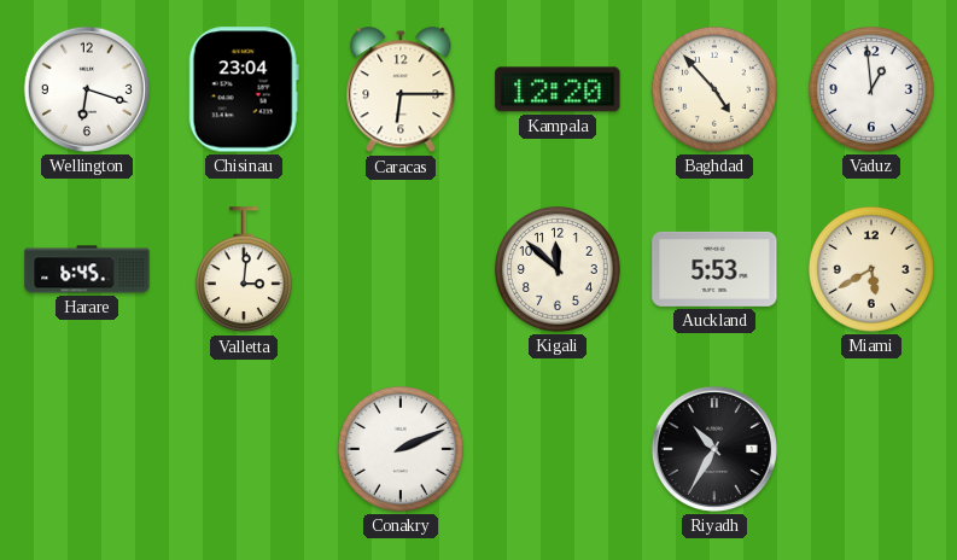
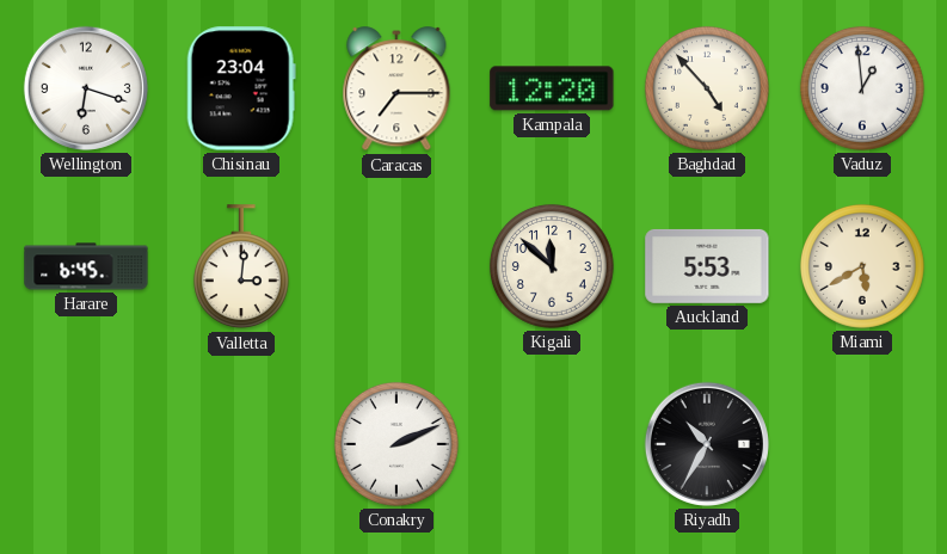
Caracas: 6:15 -> 7:15 (396, 90)
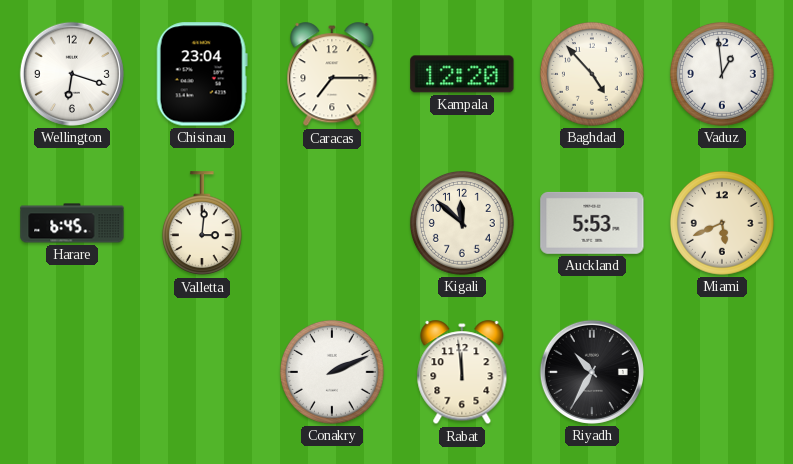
Miami: 5:40 -> 5:41 (722, 223)
Rabat: none -> 11:59 (462, 373)
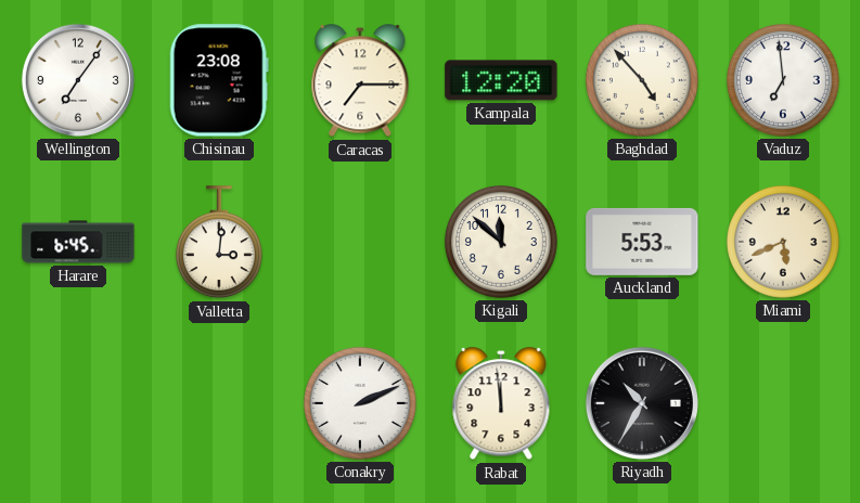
Wellington: 6:18 -> 7:06 (78, 80)
Chisinau: 23:04 -> 23:08 (219, 80)
Vaduz: 12:59 -> 6:59 (783, 80)
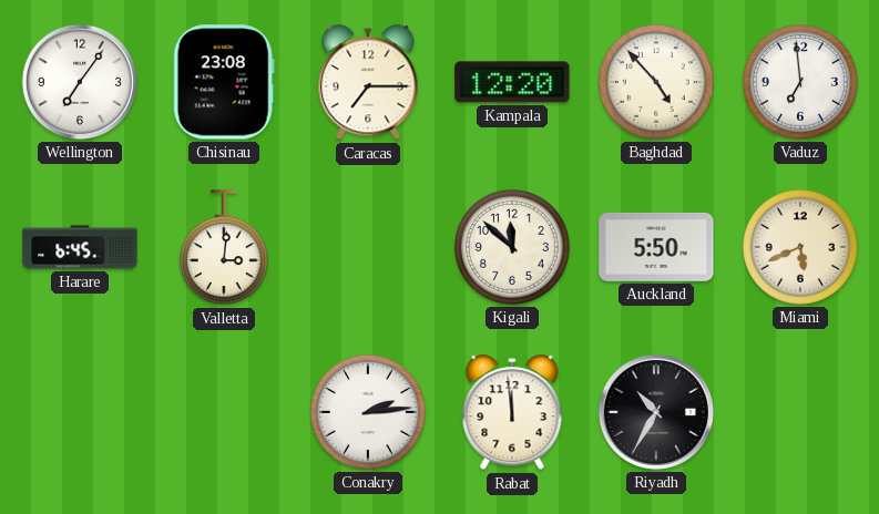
Auckland: 5:53 -> 5:50 (656, 247)
Conakry: 2:11 -> 2:14 (368, 412)
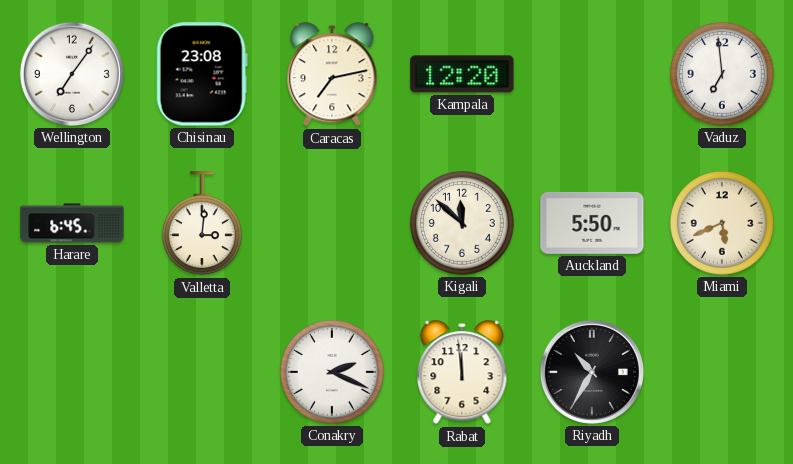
Caracas: 7:15 -> 7:13 (332, 75)
Baghdad: 4:53 -> none (656, 82)
Conakry: 2:14 -> 2:19 (332, 372)
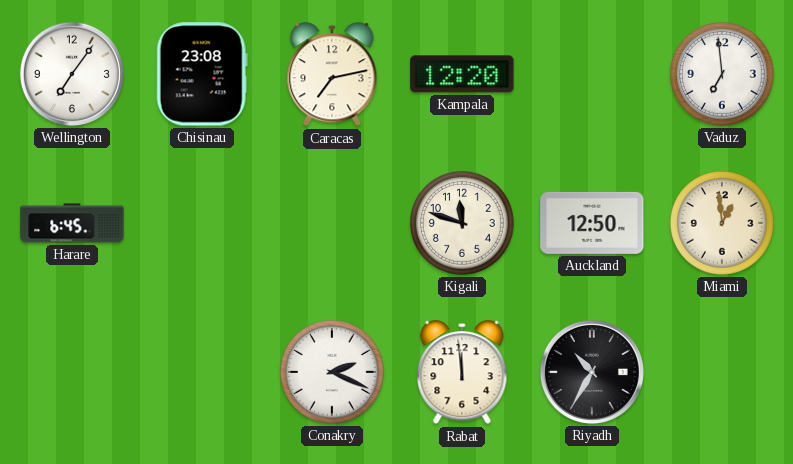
Valletta: 3:01 -> none (202, 224)
Kigali: 11:52 -> 11:48 (462, 223)
Auckland: 5:50 -> 12:50 (592, 223)
Miami: 5:41 -> 12:59 (722, 223)
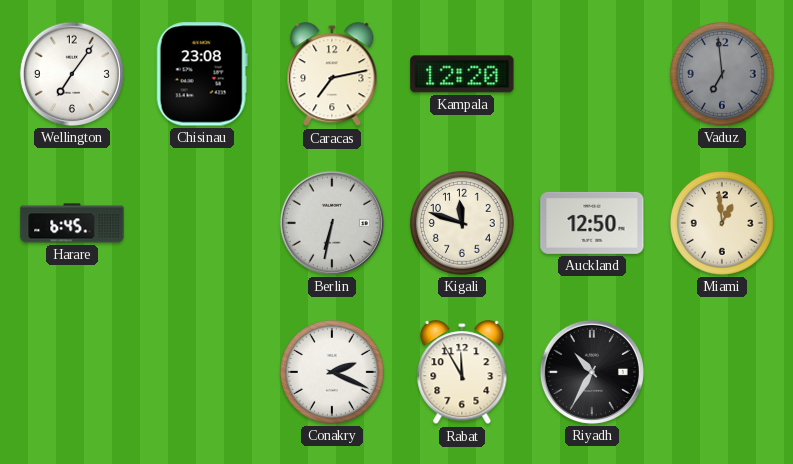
Vaduz dial: white -> grey (722, 74)
Berlin: none -> 6:32 (332, 223)
Rabat: 11:59 -> 11:55 (462, 373)
